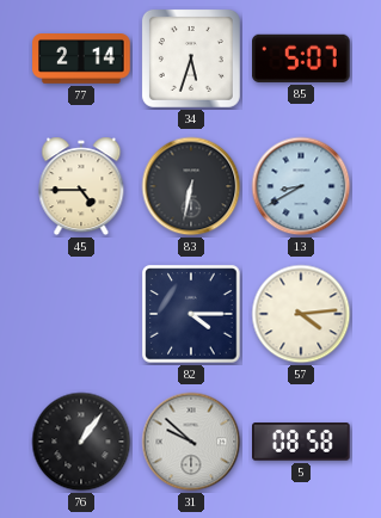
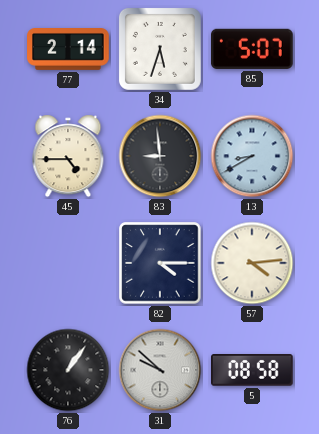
83: 6:32 -> 8:59 (160, 156)
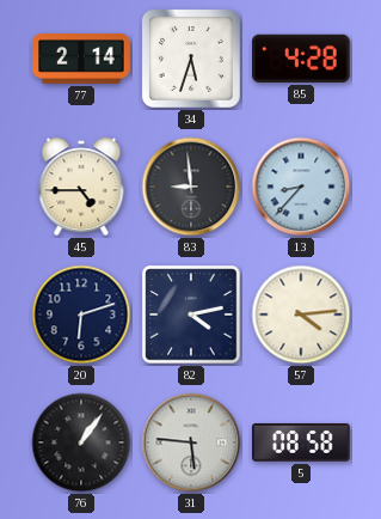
85: 5:07 -> 4:28 (302, 59)
13: 8:40 -> 8:37 (301, 187)
20: none -> 6:12 (81, 315)
82: 4:15 -> 4:13 (191, 315)
31: 9:52 -> 5:46 (191, 442)
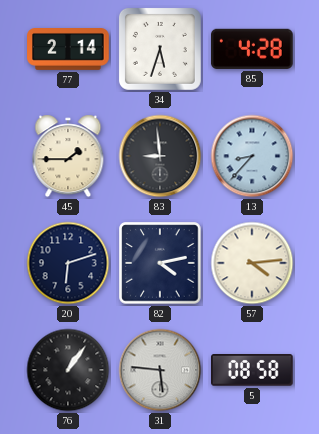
45: 4:45 -> 1:45 (68, 156)
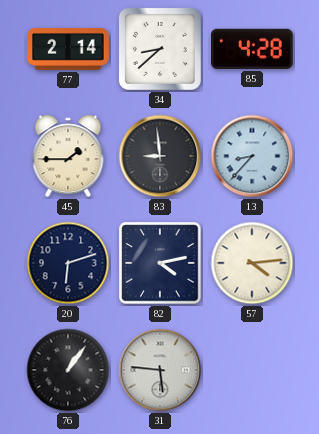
34: 5:33 -> 8:38 (160, 49)
5: 08:58 -> none (253, 370)
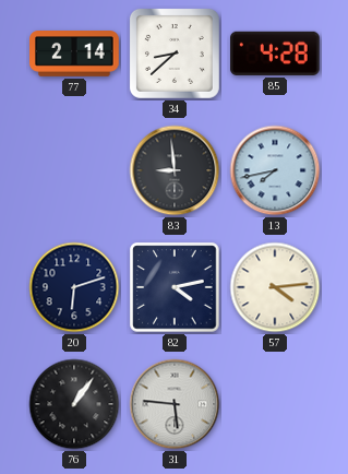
45: 1:45 -> none (68, 156)
13: 8:37 -> 7:43 (275, 170)
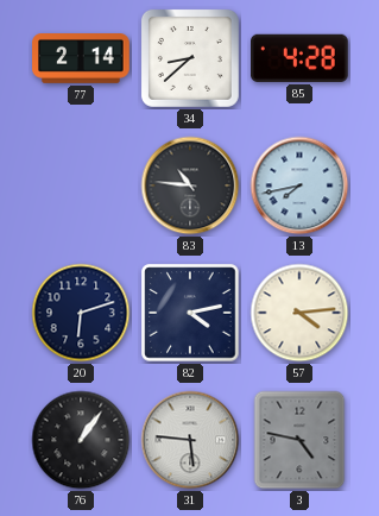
83: 8:59 -> 10:46 (190, 185)
3: none -> 4:47 (299, 440)
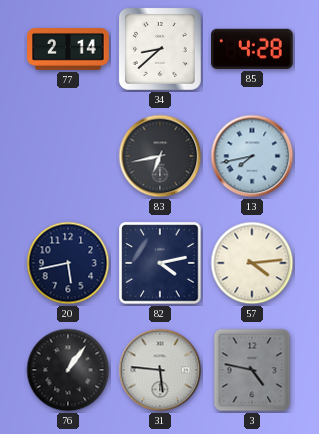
83: 10:46 -> 6:43 (160, 156)
20: 6:12 -> 5:43 (68, 263)
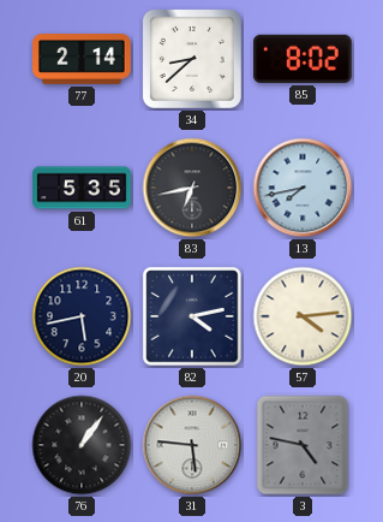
85: 4:28 -> 8:02 (304, 59)
61: none -> 5:35 (82, 188)
